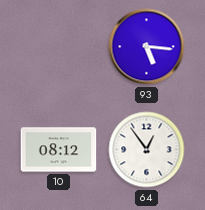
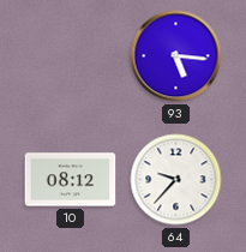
64: 12:54 -> 9:37 (176, 180)
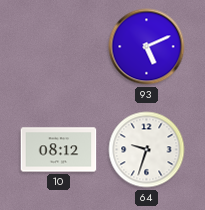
93: 5:16 -> 5:11 (147, 47)
64: 9:37 -> 9:33 (147, 150)
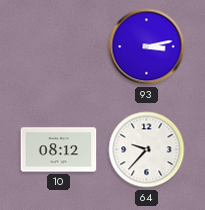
93: 5:11 -> 3:13 (147, 47)
64: 9:33 -> 9:37 (147, 150)
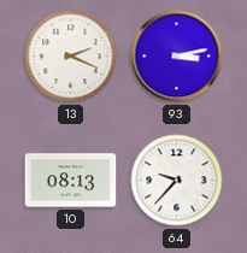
13: none -> 2:19 (71, 57)
10: 08:12 -> 08:13 (71, 181)
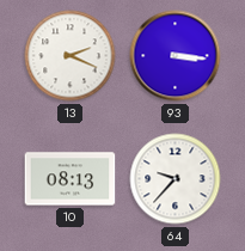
93: 3:13 -> 3:16 (176, 56)
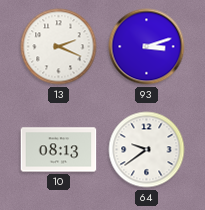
93: 3:16 -> 3:12 (147, 47)
64: 9:37 -> 9:39 (147, 150)
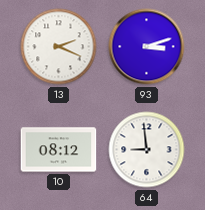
10: 08:13 -> 08:12 (59, 150)
64: 9:39 -> 8:59 (147, 150)
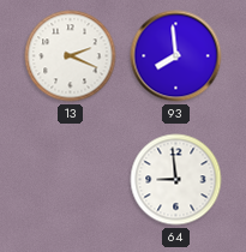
93: 3:12 -> 7:59 (176, 56)
10: 08:12 -> none (59, 150)
